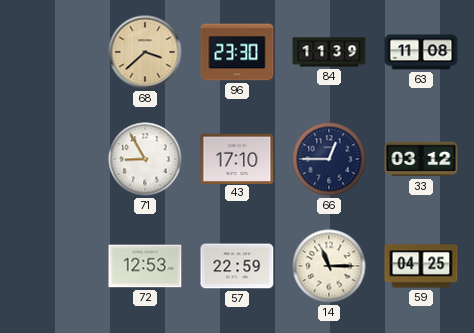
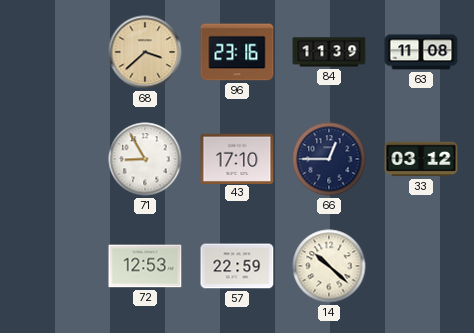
96: 23:30 -> 23:16 (237, 52)
14: 11:15 -> 10:22 (329, 266)
59: 04:25 -> none (421, 266)
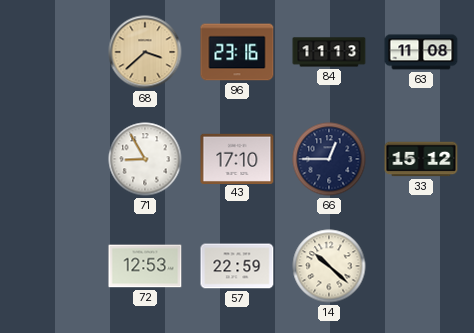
84: 11:39 -> 11:13 (329, 52)
33: 03:12 -> 15:12 (421, 159)
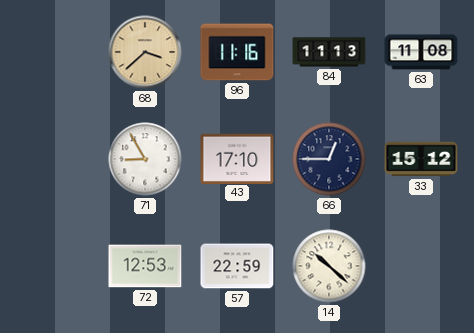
96: 23:16 -> 11:16 (237, 52)
